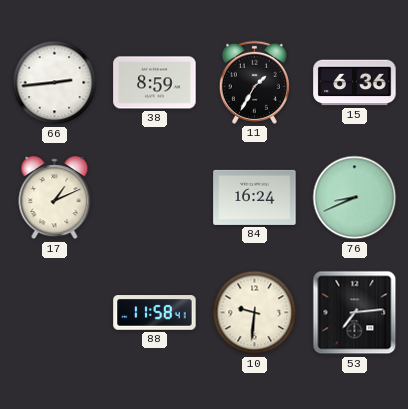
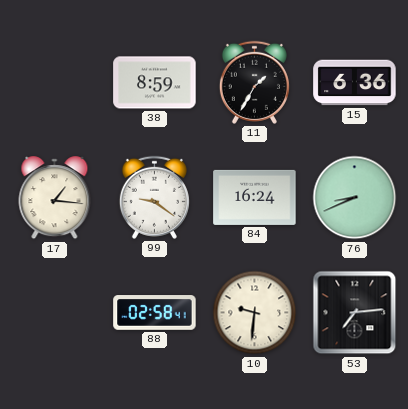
66: 2:44 -> none (55, 83)
17: 1:11 -> 1:16 (55, 198)
99: none -> 9:21 (154, 197)
88: 11:58 -> 02:58 (155, 313)
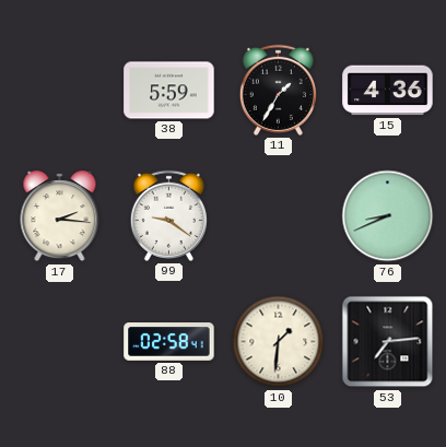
38: 8:59 -> 5:59 (169, 91)
15: 6:36 -> 4:36 (388, 91)
17: 1:16 -> 2:16 (60, 216)
84: 16:24 -> none (255, 197)
10: 9:31 -> 1:31 (279, 342)
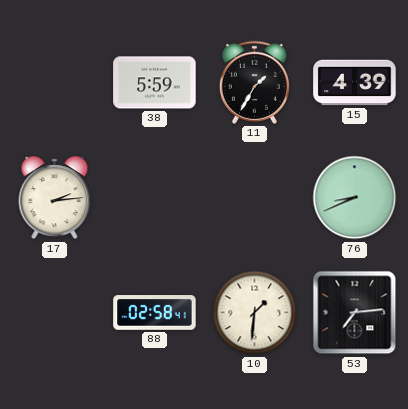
15: 4:36 -> 4:39 (355, 83)
17: 2:16 -> 2:14 (55, 198)
99: 9:21 -> none (168, 215)
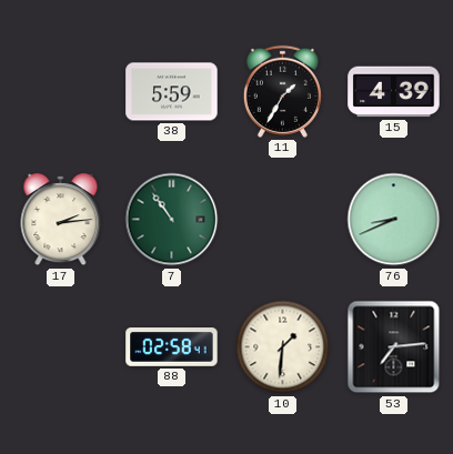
7: none -> 10:54 (172, 220)
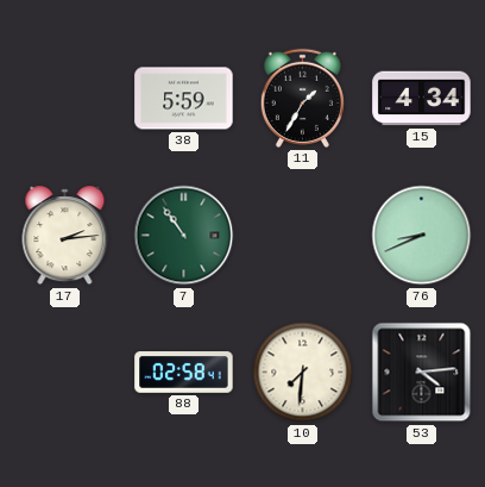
15: 4:39 -> 4:34 (422, 99)
10: 1:31 -> 7:31 (303, 373)
53: 7:14 -> 4:14 (422, 373)
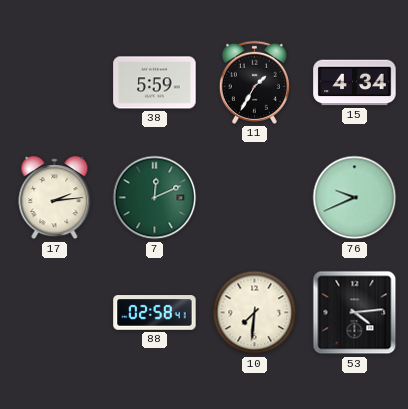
7: 10:54 -> 12:11 (155, 198)
76: 8:41 -> 9:41 (355, 198)
